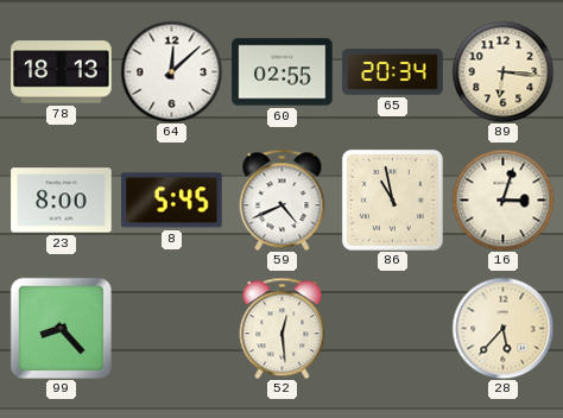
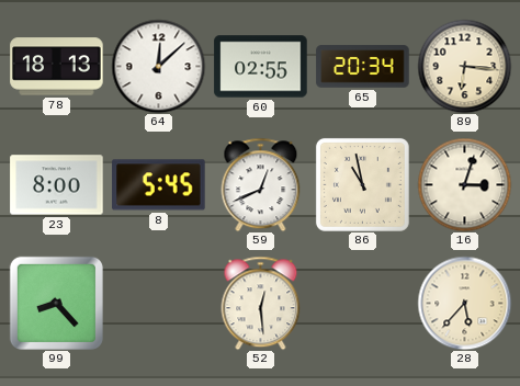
59: 4:41 -> 12:41 (261, 184)
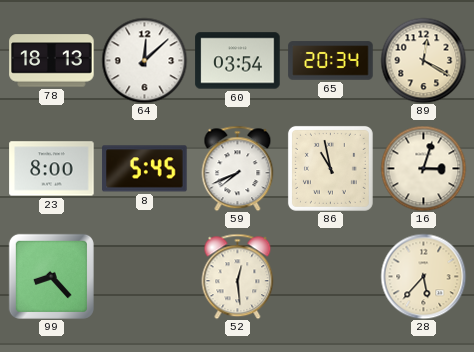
60: 02:55 -> 03:54 (238, 61)
89: 6:16 -> 12:20 (423, 60)
59: 12:41 -> 7:41 (238, 168)
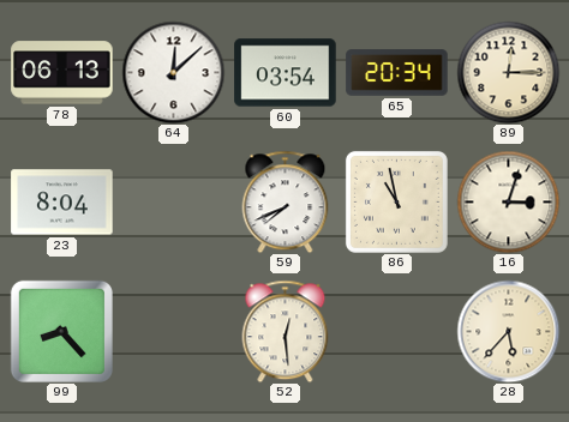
78: 18:13 -> 06:13 (62, 73)
89: 12:20 -> 12:15 (508, 72)
23: 8:00 -> 8:04 (62, 203)
8: 5:45 -> none (145, 169)
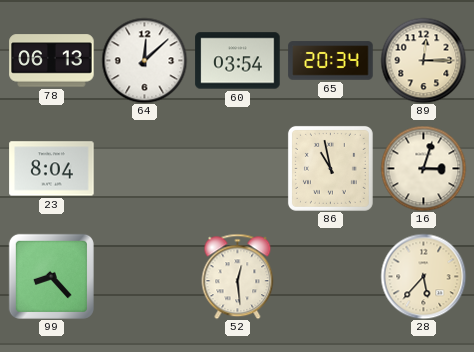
59: 7:41 -> none (286, 201)
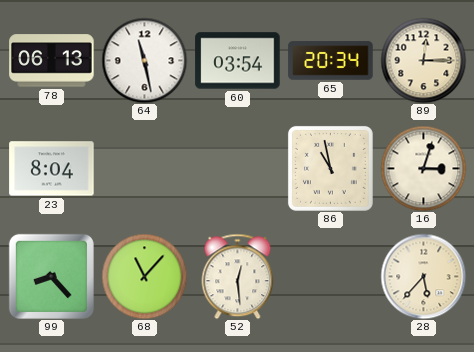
64: 12:08 -> 11:28 (144, 60)
68: none -> 11:07 (144, 276)
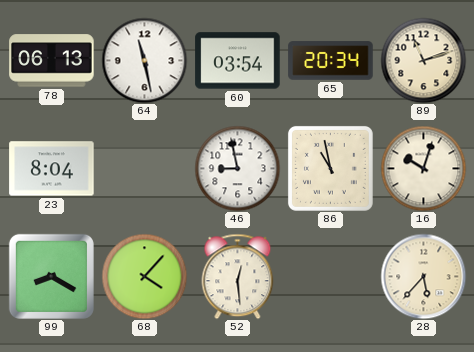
89: 12:15 -> 11:12 (423, 60)
46: none -> 8:58 (237, 168)
16: 3:03 -> 10:03 (423, 168)
99: 8:23 -> 8:20 (51, 276)
68: 11:07 -> 4:07 (144, 276)
